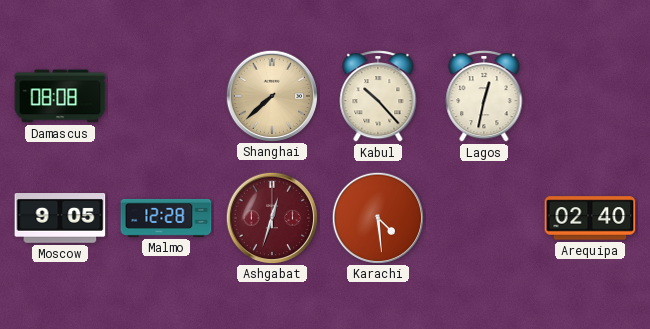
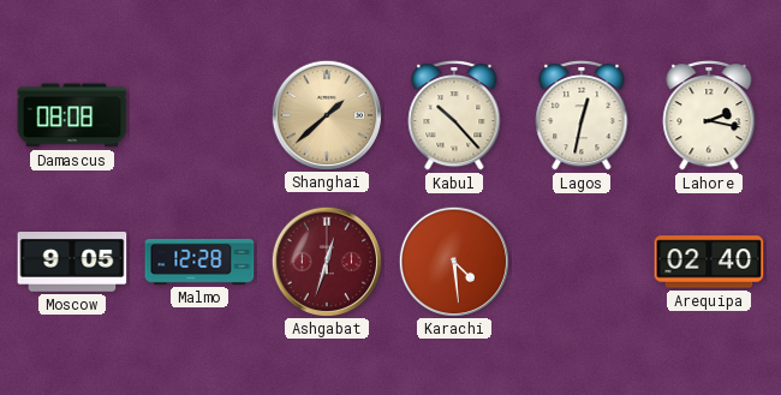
Shanghai: 7:38 -> 1:38 (326, 114)
Lahore: none -> 2:17 (709, 116)
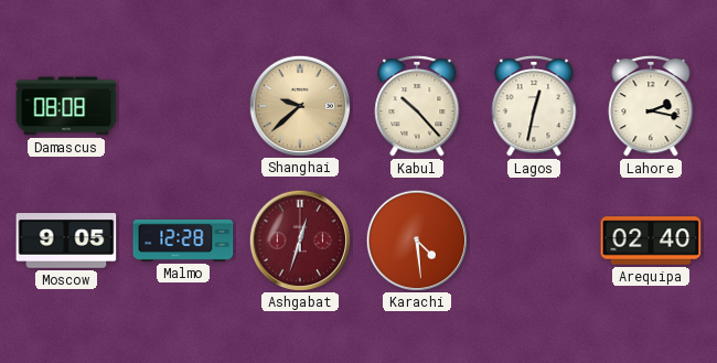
Shanghai: 1:38 -> 9:38 (299, 105)
